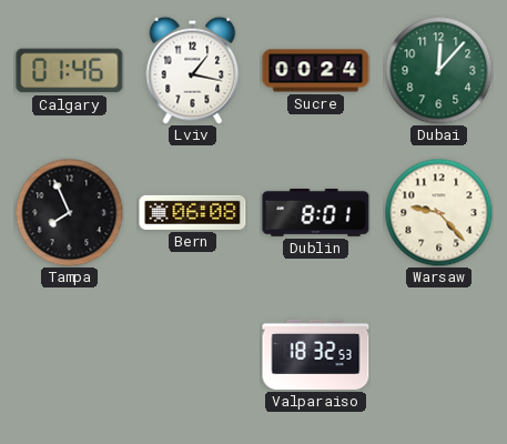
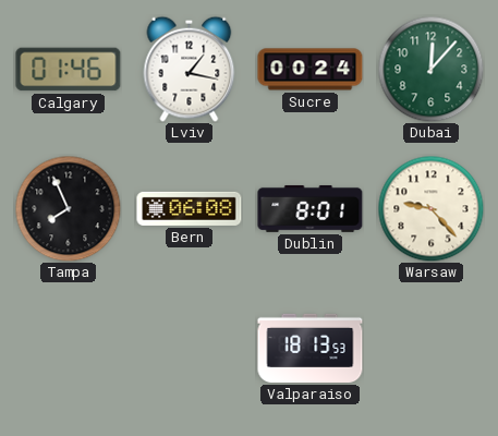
Valparaiso: 18:32 -> 18:13 (311, 348)
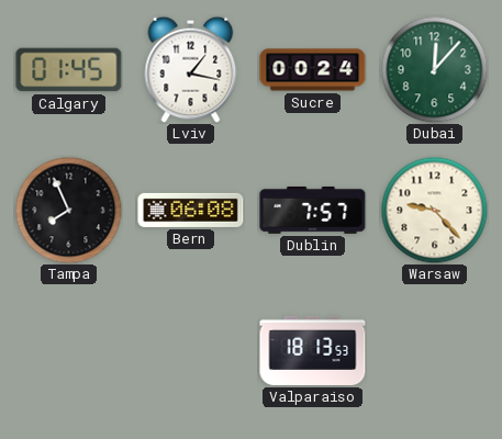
Calgary: 01:46 -> 01:45 (69, 70)
Dublin: 8:01 -> 7:57 (313, 210)
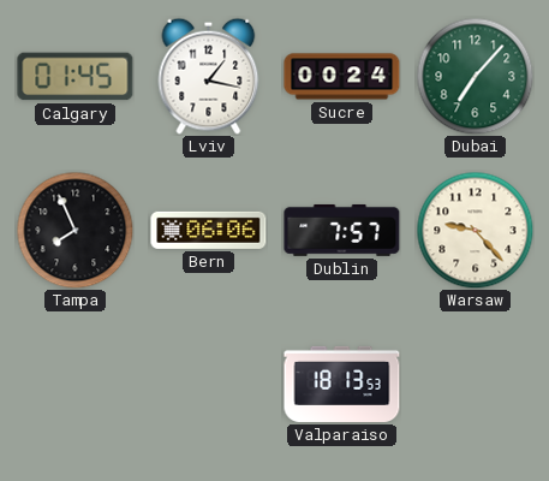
Dubai: 12:07 -> 7:07 (475, 76)
Bern: 06:08 -> 06:06 (209, 230)
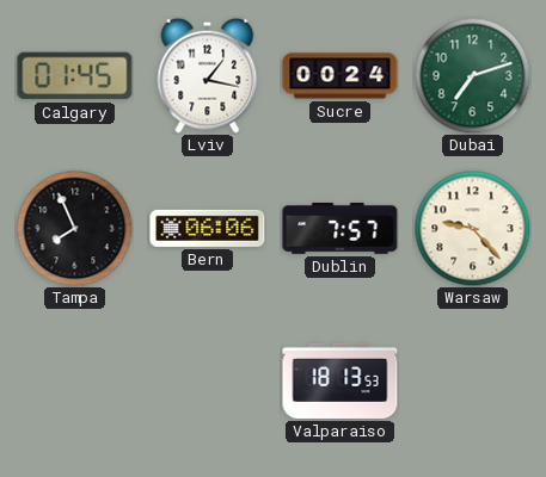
Dubai: 7:07 -> 7:12 (472, 75)
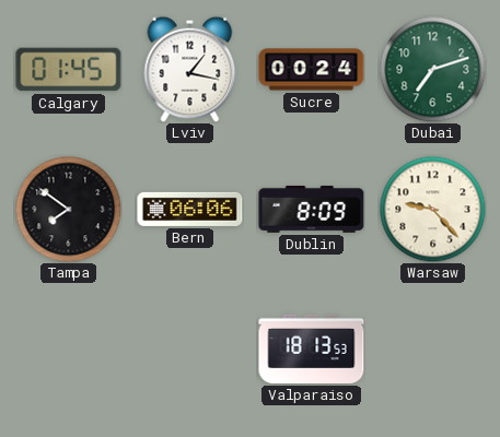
Tampa: 7:56 -> 7:51 (68, 209)
Dublin: 7:57 -> 8:09 (312, 209)
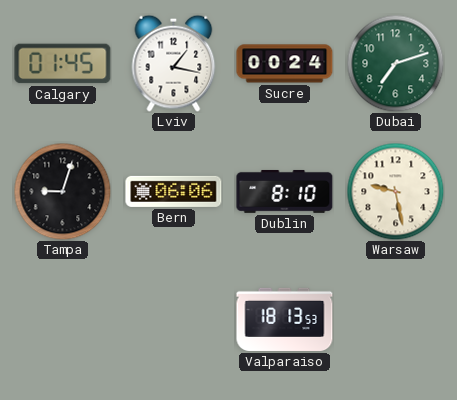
Tampa: 7:51 -> 9:03 (62, 191)
Dublin: 8:09 -> 8:10 (285, 191)
Warsaw: 9:23 -> 9:28 (395, 191)
